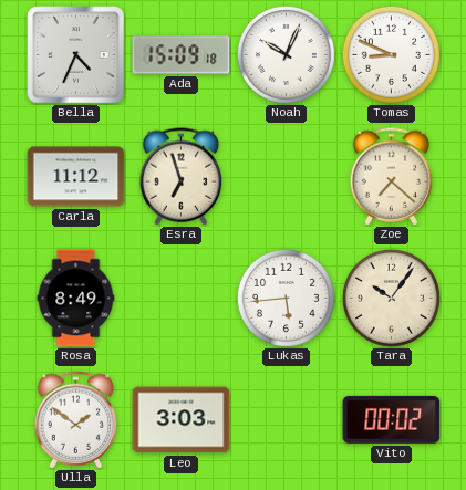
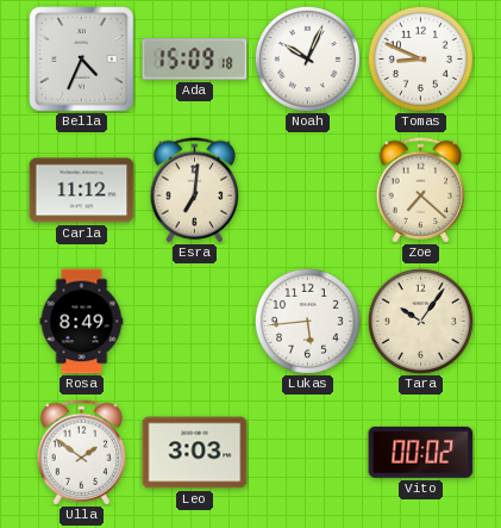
Esra: 6:57 -> 7:01 (195, 191)
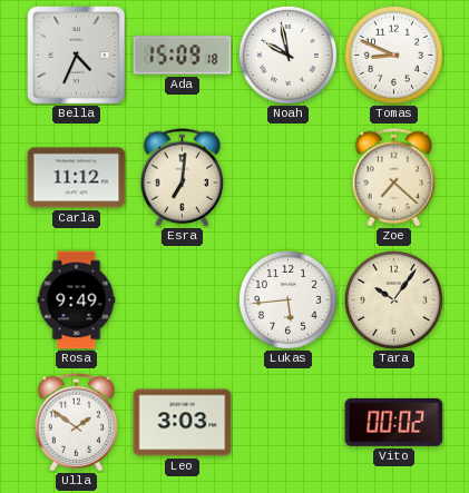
Noah: 10:04 -> 9:58 (287, 55)
Rosa: 8:49 -> 9:49 (77, 300)
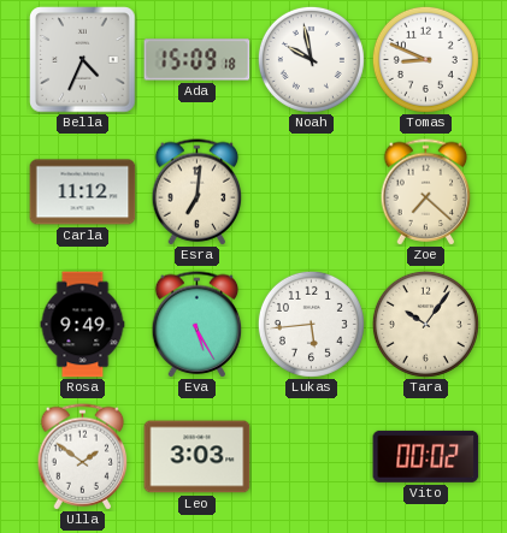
Eva: none -> 5:25 (198, 325)
